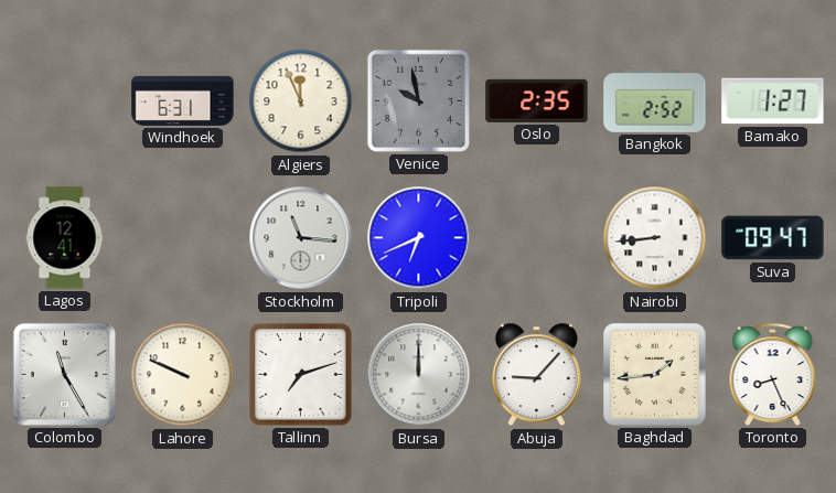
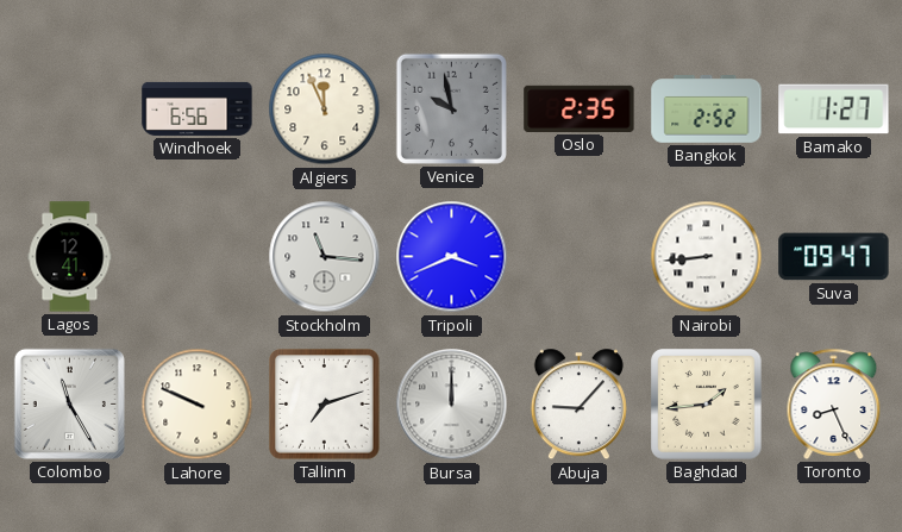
Windhoek: 6:31 -> 6:56 (198, 108)
Tripoli: 6:41 -> 3:41 (452, 257)
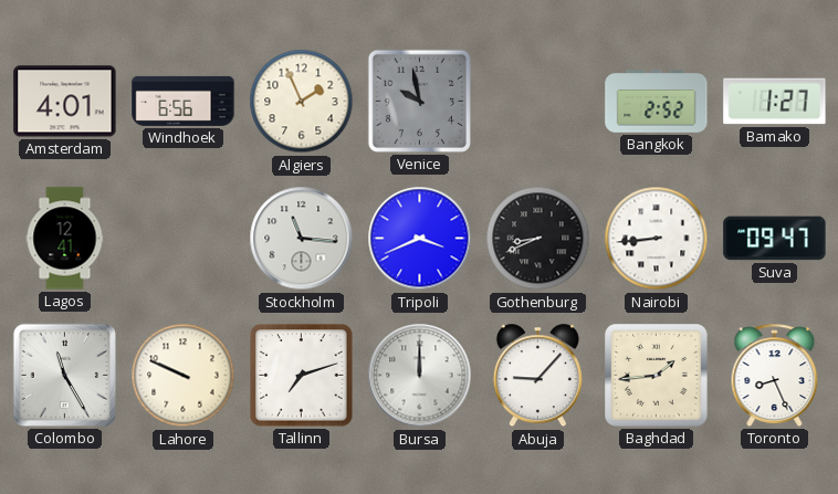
Amsterdam: none -> 4:01 (65, 102)
Algiers: 11:56 -> 1:56 (302, 102)
Oslo: 2:35 -> none (580, 108)
Gothenburg: none -> 8:41 (538, 239)
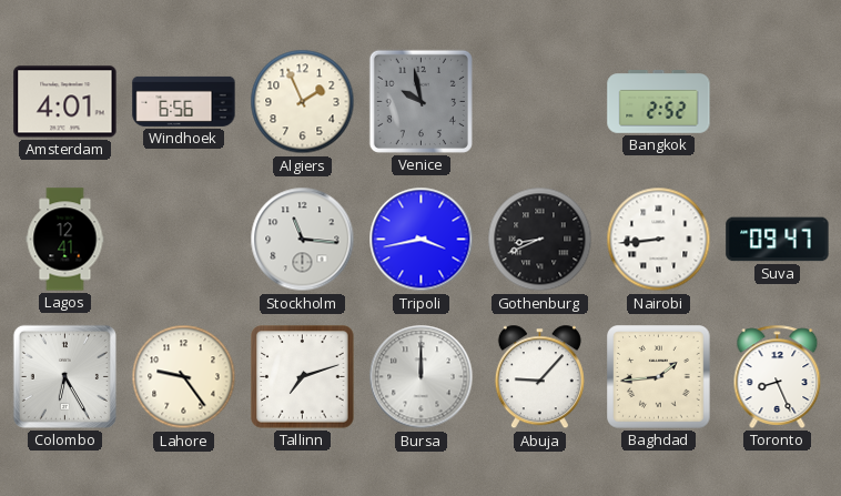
Bamako: 1:27 -> none (775, 102)
Tripoli: 3:41 -> 3:43 (422, 240)
Colombo: 11:25 -> 6:25 (64, 376)
Lahore: 9:49 -> 9:24 (184, 377)
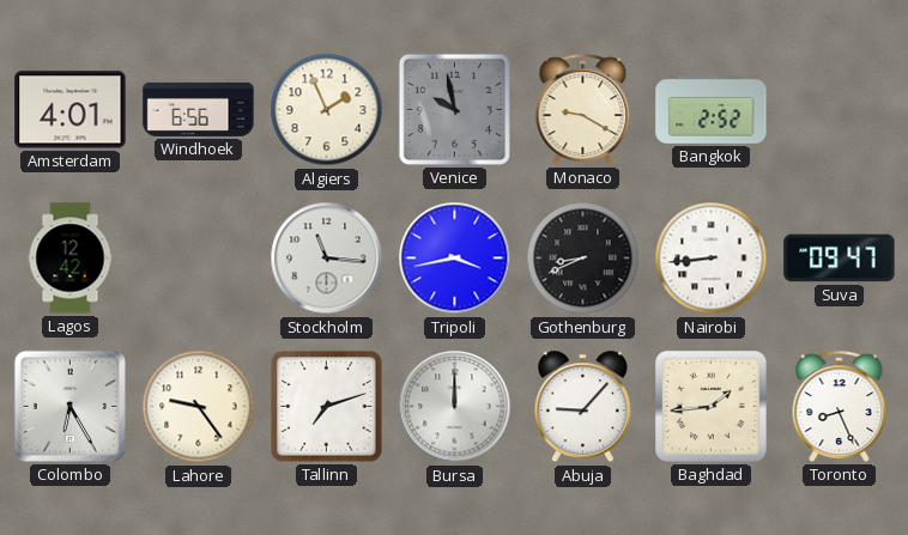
Monaco: none -> 9:20 (583, 109)
Lagos: 12:41 -> 12:42 (71, 259)
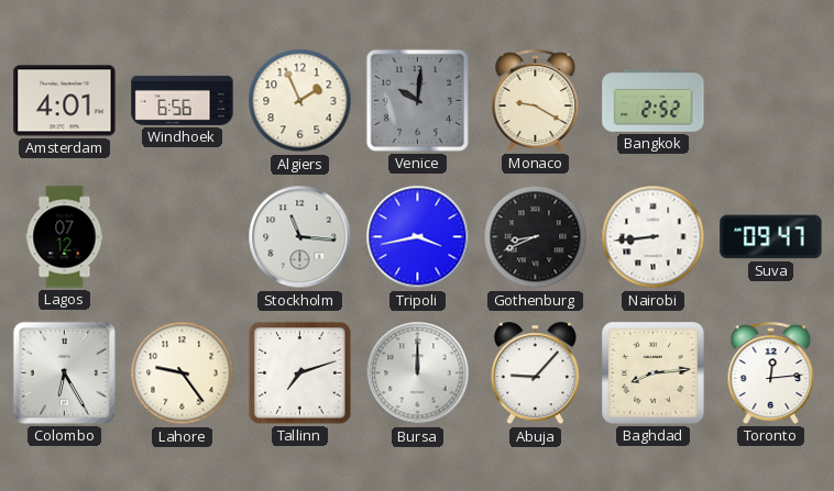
Venice: 9:58 -> 10:01 (417, 100)
Lagos: 12:42 -> 07:12 (65, 237)
Baghdad: 1:44 -> 8:14 (654, 373)
Toronto: 8:26 -> 12:14 (771, 372)
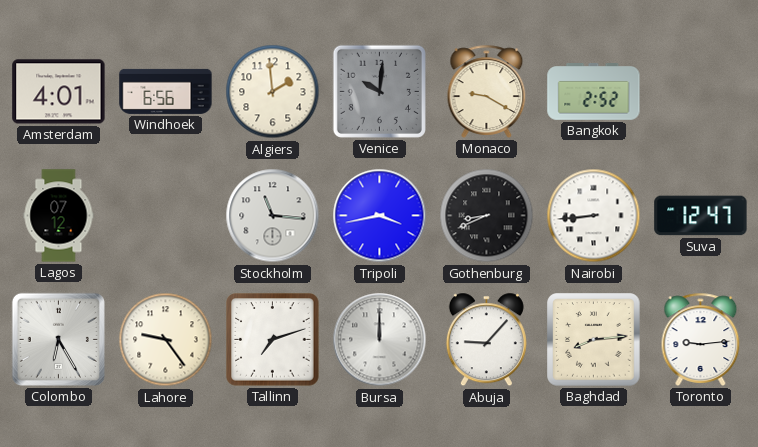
Algiers: 1:56 -> 1:59 (273, 92)
Suva: 09:47 -> 12:47 (701, 216)
Toronto: 12:14 -> 9:14 (701, 339)
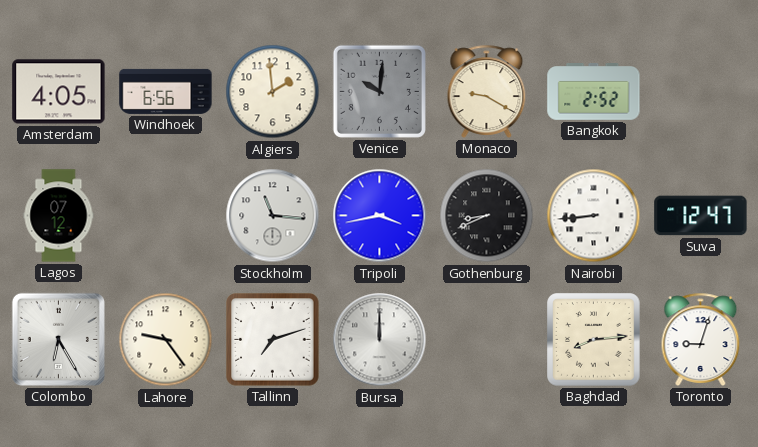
Amsterdam: 4:01 -> 4:05 (59, 92)
Abuja: 9:07 -> none (486, 340)
Toronto: 9:14 -> 9:03 (701, 339)
